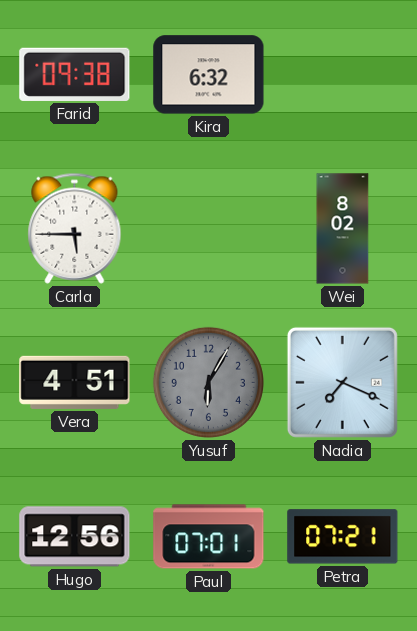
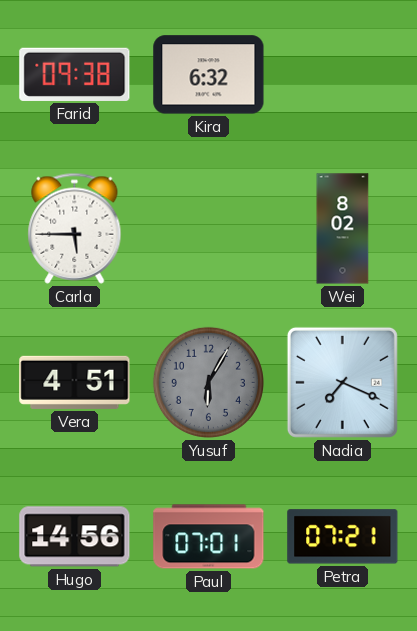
Hugo: 12:56 -> 14:56 (75, 537)
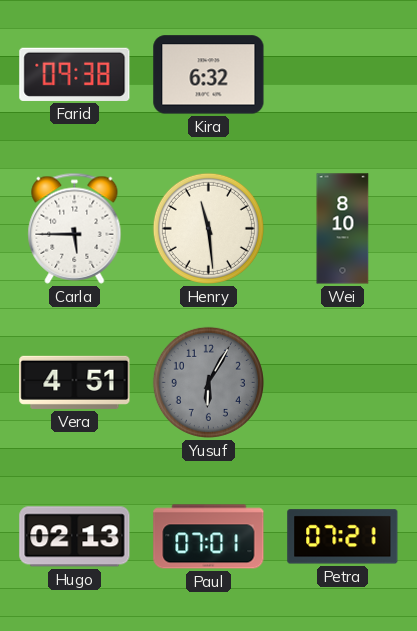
Henry: none -> 11:29 (208, 228)
Wei: 8:02 -> 8:10 (343, 229)
Nadia: 7:19 -> none (342, 382)
Hugo: 14:56 -> 02:13 (75, 537)
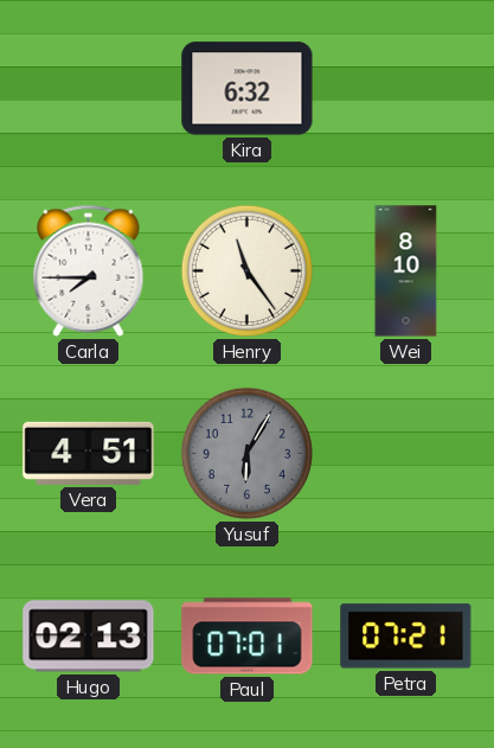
Farid: 09:38 -> none (75, 74)
Carla: 5:45 -> 7:45 (89, 270)
Henry: 11:29 -> 11:24 (246, 270)
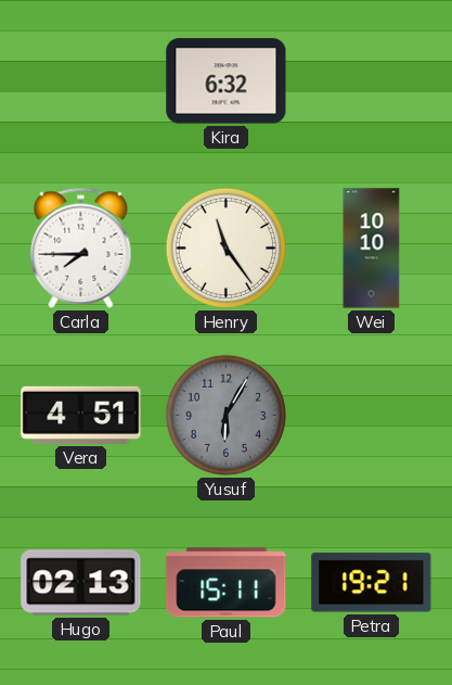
Wei: 8:10 -> 10:10 (372, 249)
Paul: 07:01 -> 15:11 (227, 583)
Petra: 07:21 -> 19:21 (372, 583)
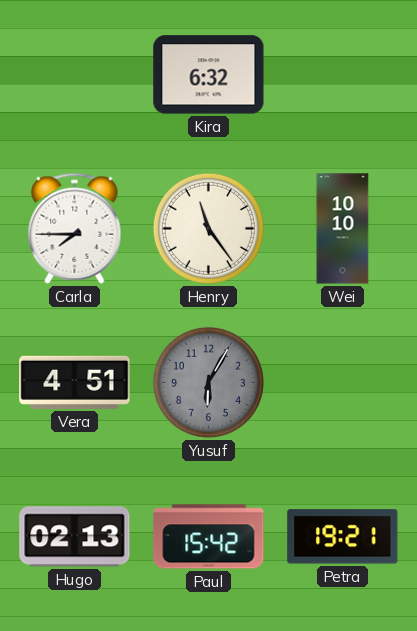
Paul: 15:11 -> 15:42 (209, 537)
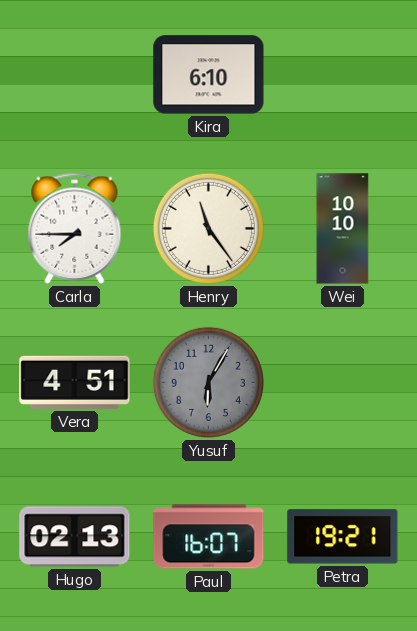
Kira: 6:32 -> 6:10 (209, 75)
Paul: 15:42 -> 16:07 (209, 537)
